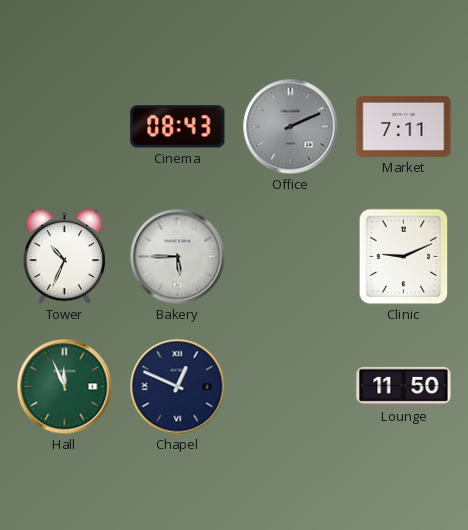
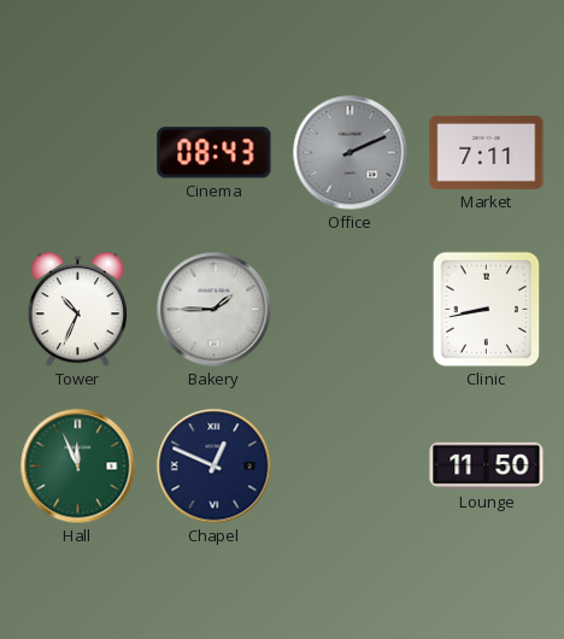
Bakery: 5:45 -> 1:45 (215, 310)
Clinic: 9:11 -> 8:43 (487, 310)
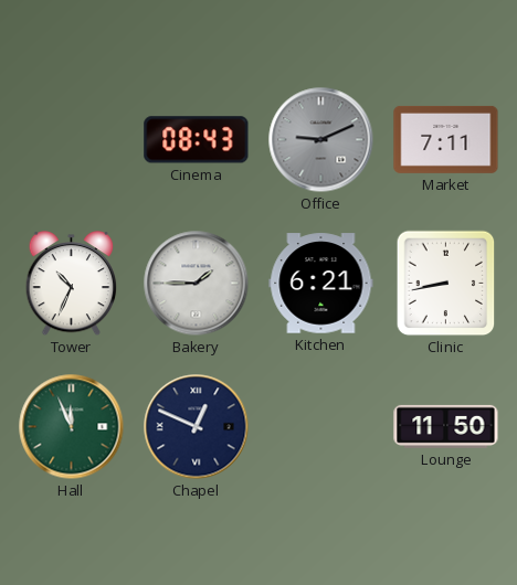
Office: 2:11 -> 9:11 (321, 140)
Kitchen: none -> 6:21 (321, 284)
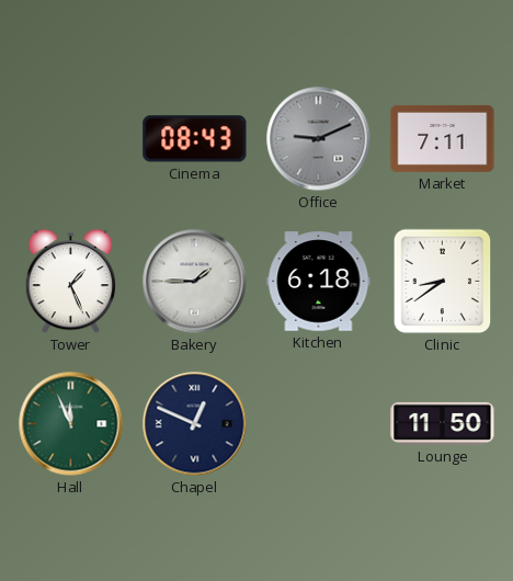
Tower: 10:34 -> 1:26 (71, 282)
Kitchen: 6:21 -> 6:18 (319, 282)
Clinic: 8:43 -> 8:39 (443, 282)
